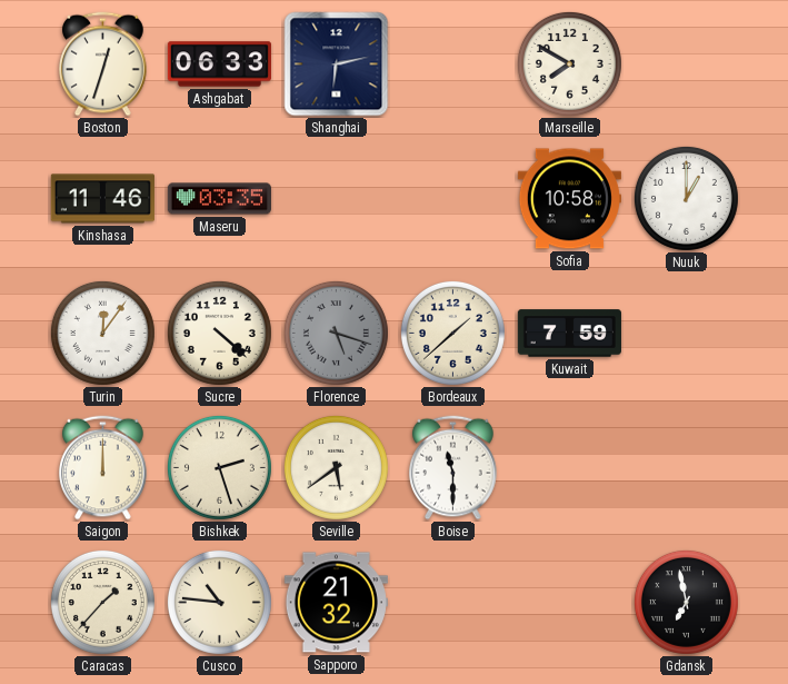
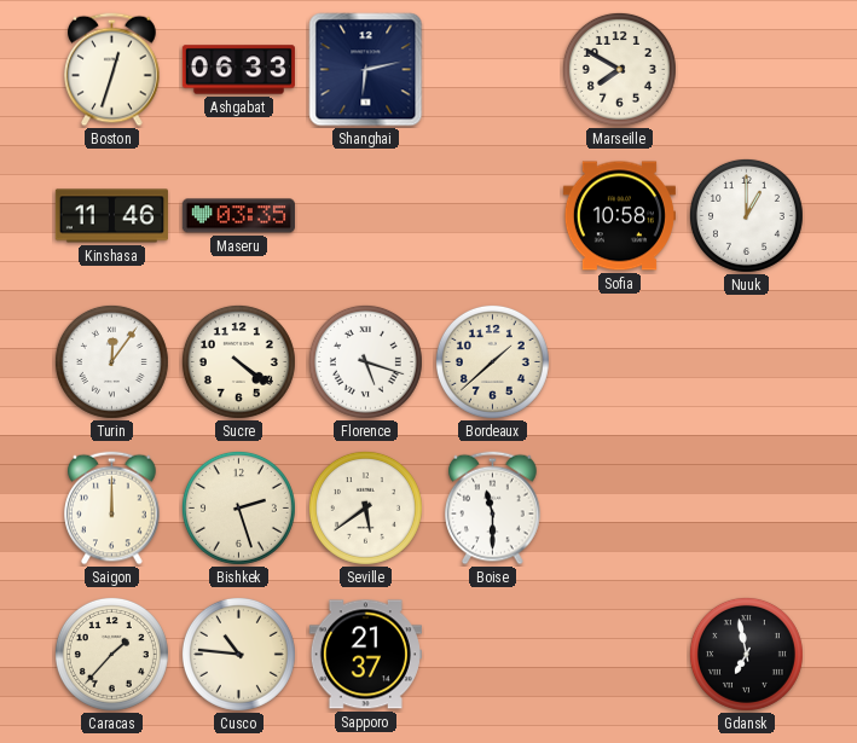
Sucre: 4:22 -> 4:21 (238, 361)
Florence dial: grey -> white (365, 361)
Kuwait: 7:59 -> none (569, 334)
Sapporo: 21:32 -> 21:37 (365, 655)
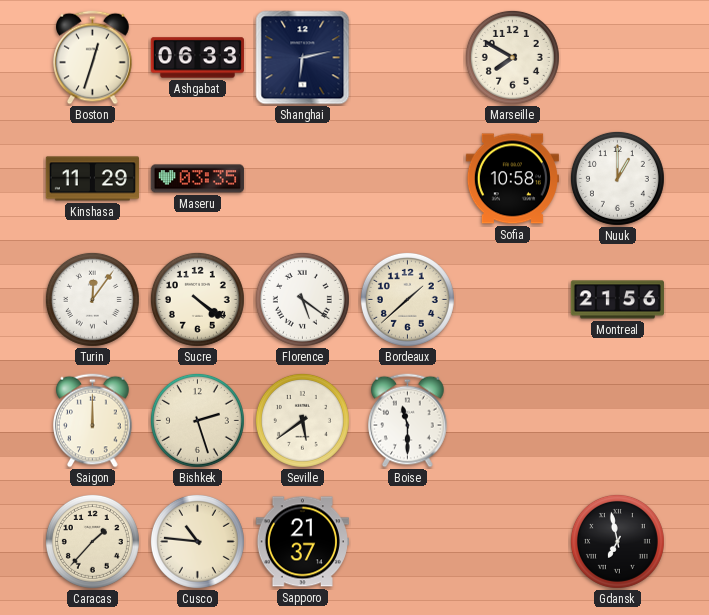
Kinshasa: 11:46 -> 11:29 (92, 179)
Florence: 5:18 -> 5:21 (302, 299)
Montreal: none -> 21:56 (617, 300)
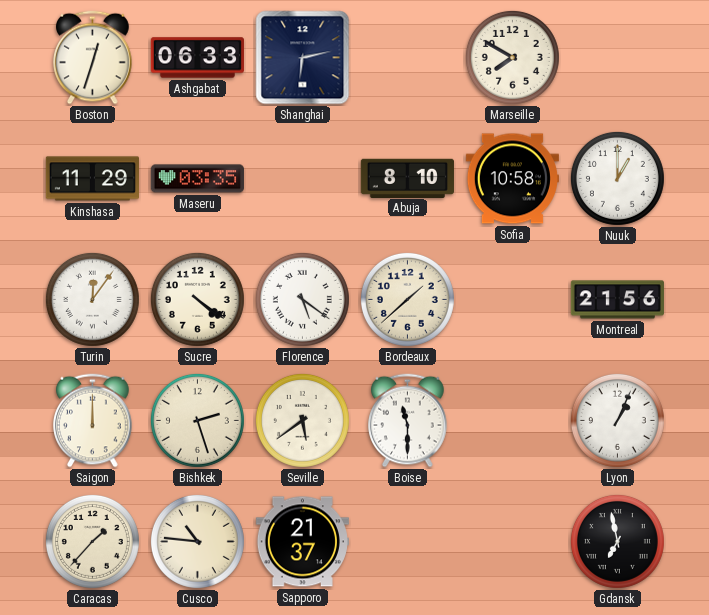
Abuja: none -> 8:10 (407, 178)
Lyon: none -> 1:04 (617, 420)
